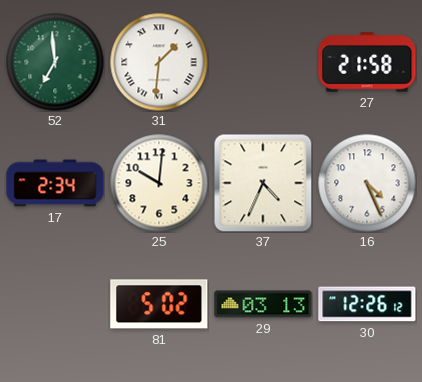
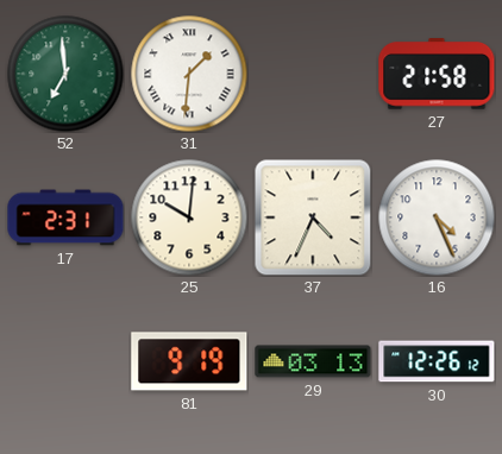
17: 2:34 -> 2:31 (65, 217)
81: 5:02 -> 9:19 (189, 361)
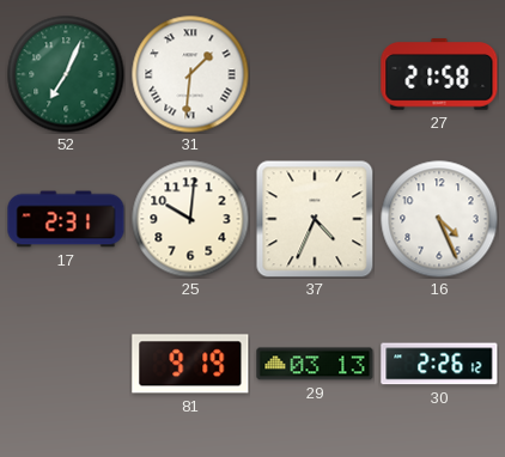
52: 6:59 -> 7:04 (66, 74)
30: 12:26 -> 2:26 (439, 364)
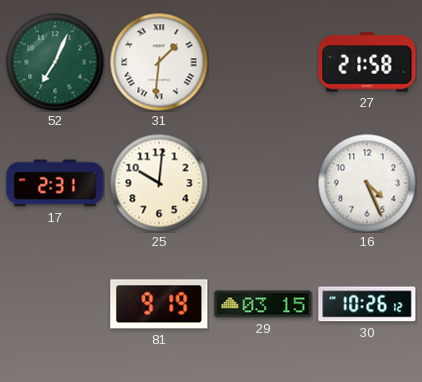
37: 4:34 -> none (315, 219)
29: 03:13 -> 03:15 (263, 304)
30: 2:26 -> 10:26 (367, 304)
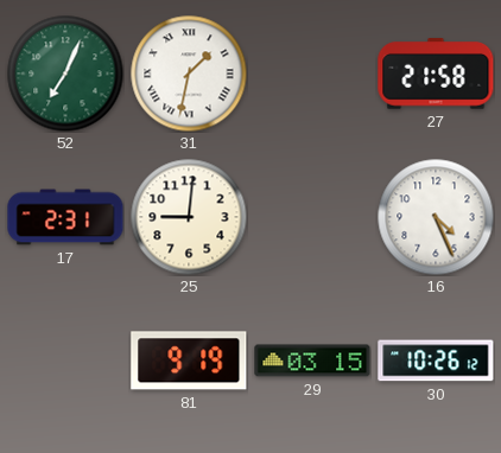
31: 1:31 -> 1:32 (189, 74)
25: 10:01 -> 9:01 (189, 217)
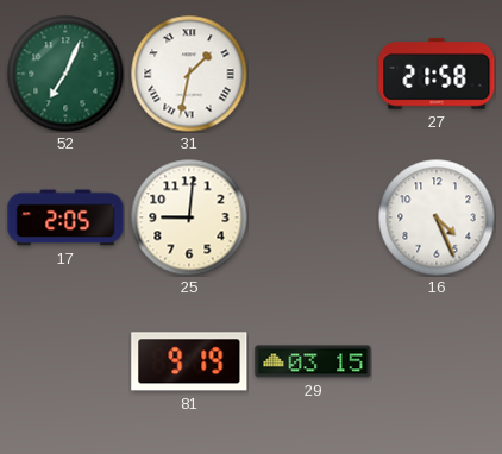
17: 2:31 -> 2:05 (65, 217)
30: 10:26 -> none (436, 361)
